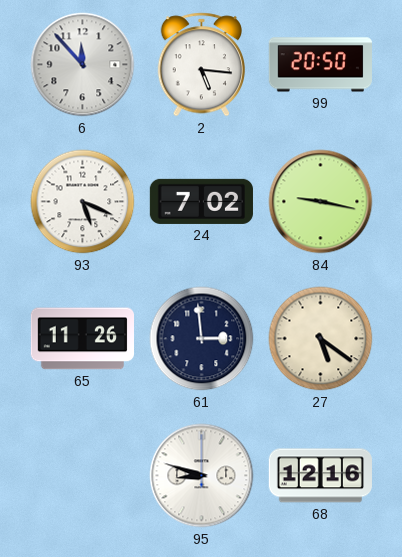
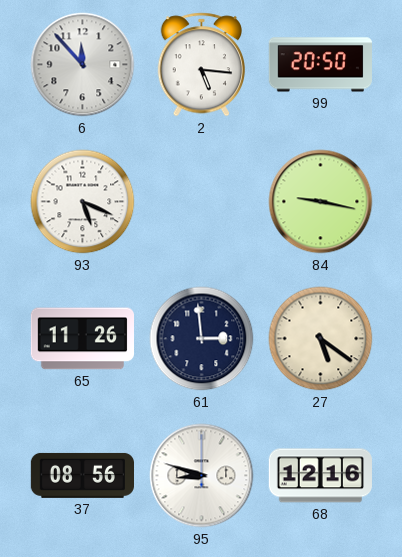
24: 7:02 -> none (201, 201)
37: none -> 08:56 (82, 475)
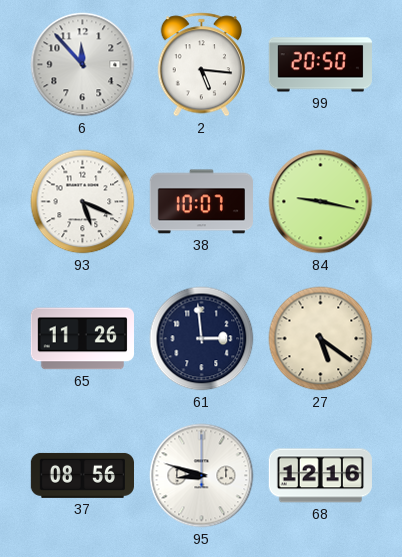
38: none -> 10:07 (201, 202)
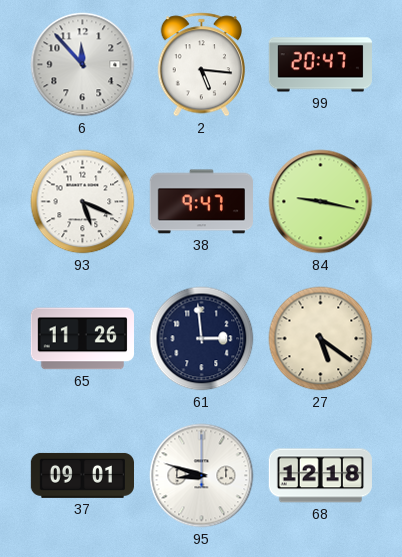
99: 20:50 -> 20:47 (320, 65)
38: 10:07 -> 9:47 (201, 202)
37: 08:56 -> 09:01 (82, 475)
68: 12:16 -> 12:18 (320, 476)
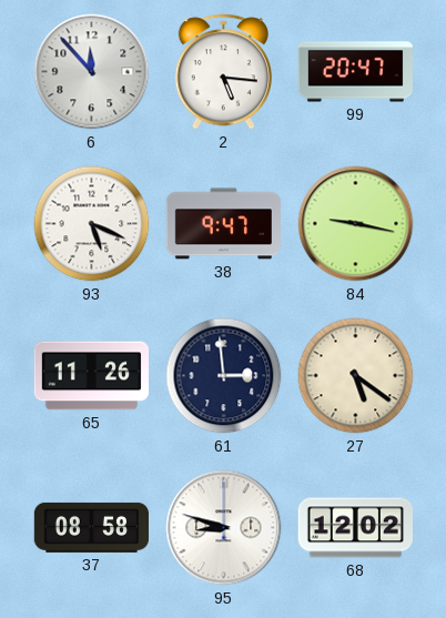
37: 09:01 -> 08:58 (91, 527)
68: 12:18 -> 12:02 (355, 528)
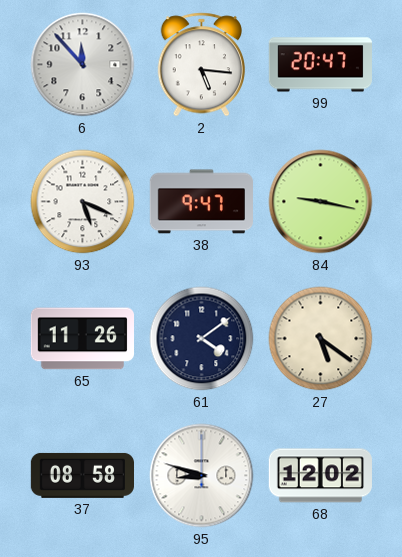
61: 2:59 -> 4:09 (202, 339)
